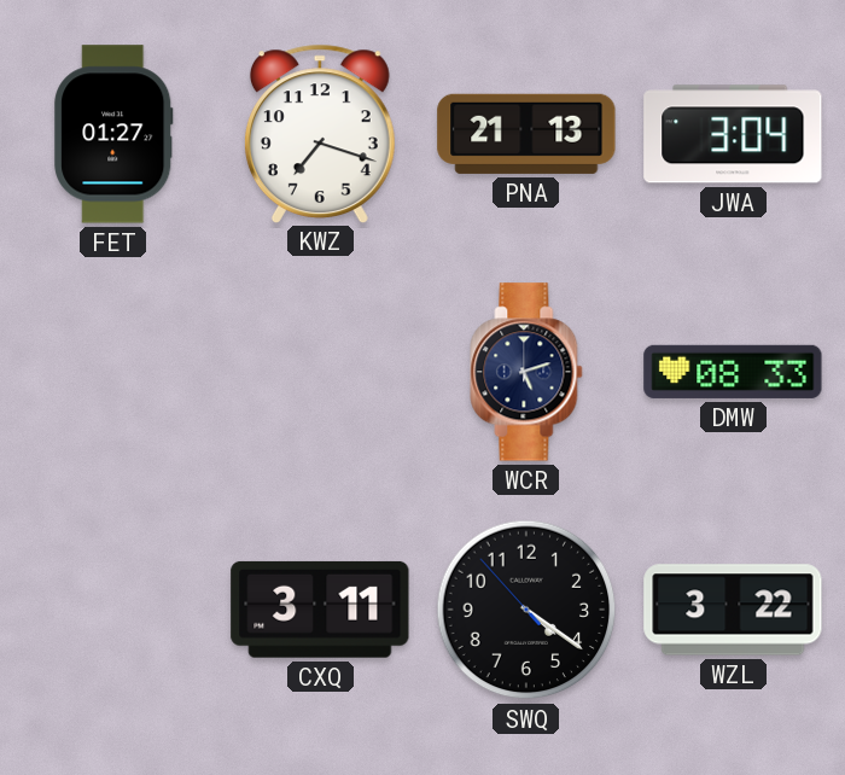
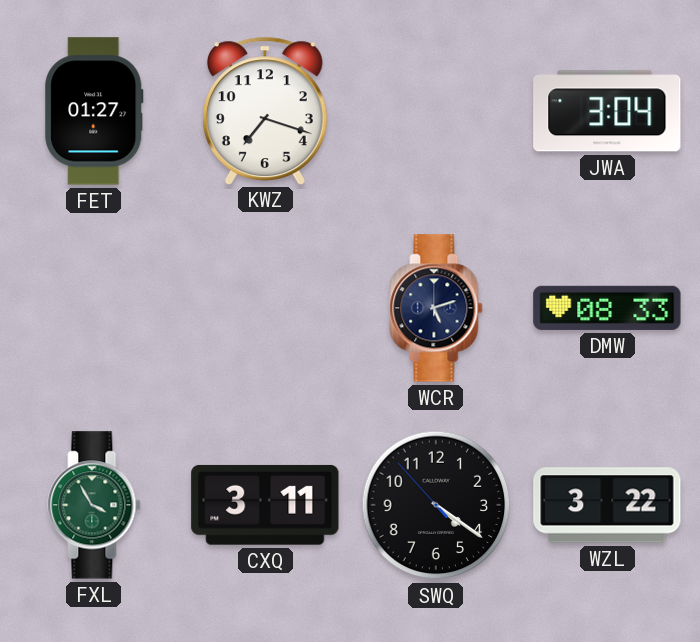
PNA: 21:13 -> none (526, 134)
FXL: none -> 3:55 (94, 505)
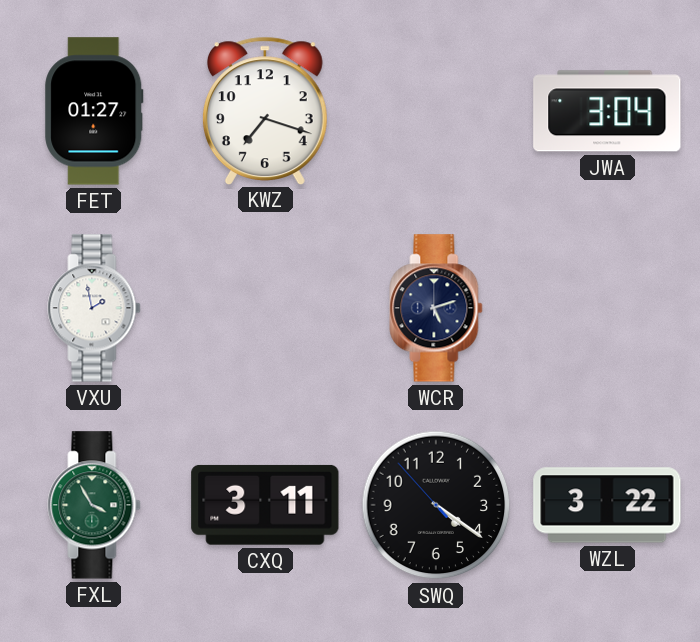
VXU: none -> 1:58 (94, 308)
DMW: 08:33 -> none (607, 308)
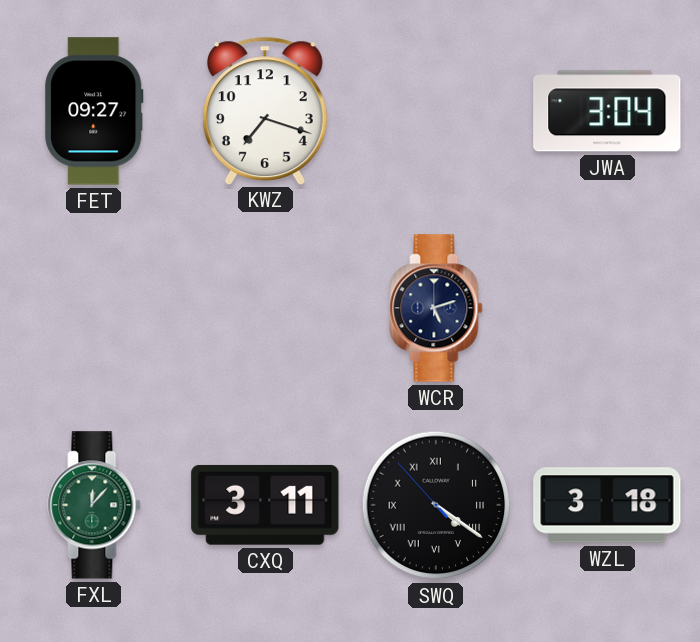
FET: 01:27 -> 09:27 (94, 111)
VXU: 1:58 -> none (94, 308)
FXL: 3:55 -> 12:07 (94, 505)
SWQ numerals: Arabic -> Roman (436, 505)
WZL: 3:22 -> 3:18 (607, 505)
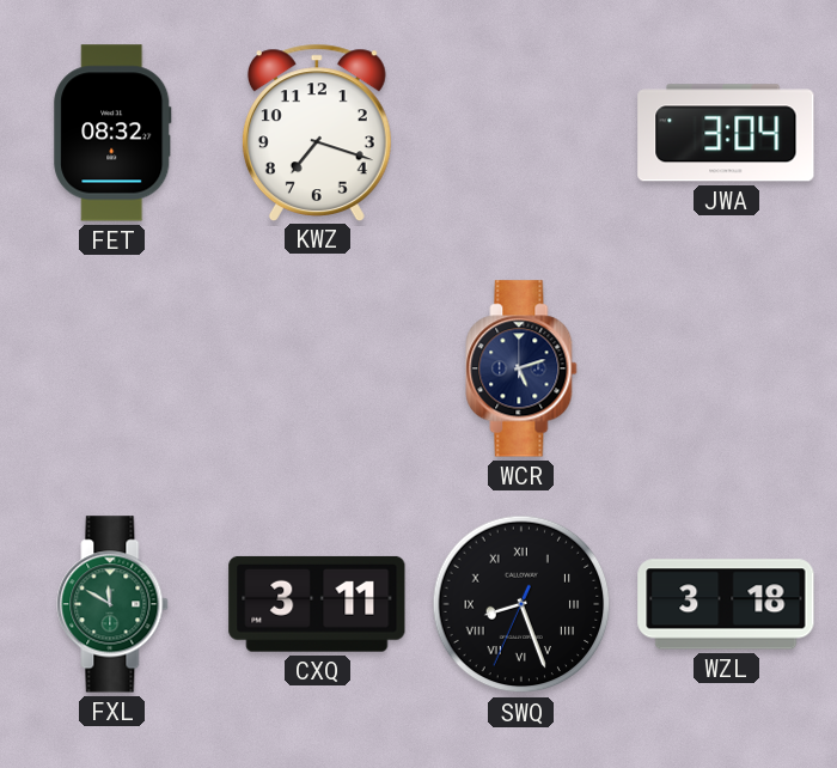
FET: 09:27 -> 08:32 (112, 133)
FXL: 12:07 -> 11:50 (112, 604)
SWQ: 4:20 -> 8:26 (521, 604)
